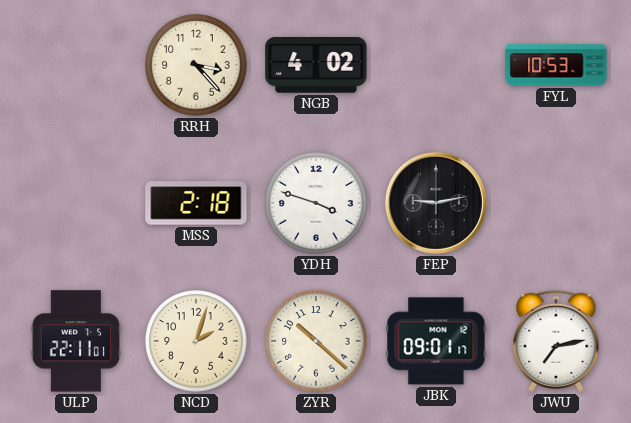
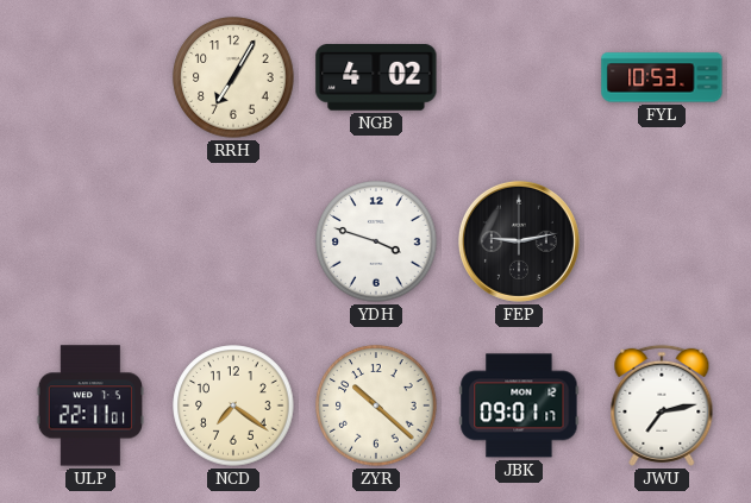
RRH: 3:23 -> 7:05 (233, 77)
MSS: 2:18 -> none (196, 203)
NCD: 2:03 -> 7:21 (233, 405)
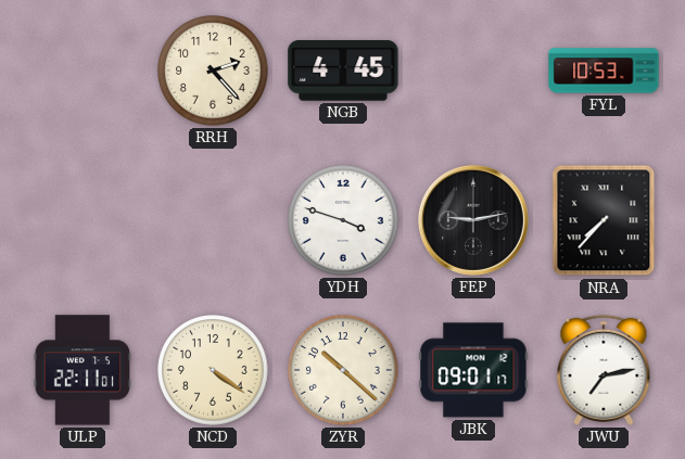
RRH: 7:05 -> 2:23 (213, 71)
NGB: 4:02 -> 4:45 (343, 72)
NRA: none -> 7:37 (604, 220)
NCD: 7:21 -> 4:21 (213, 370)
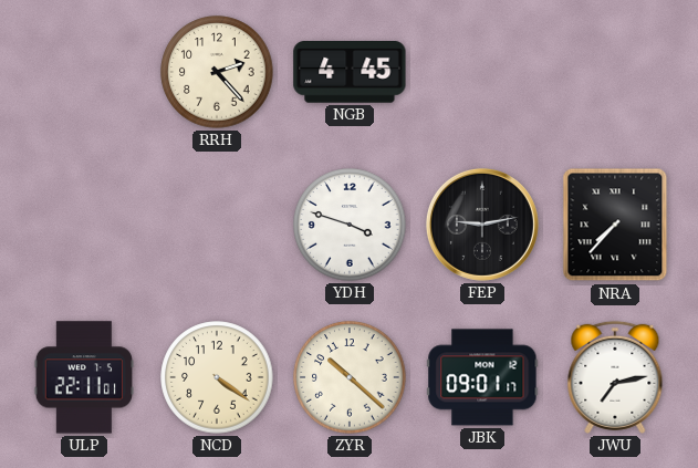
FYL: 10:53 -> none (604, 71)
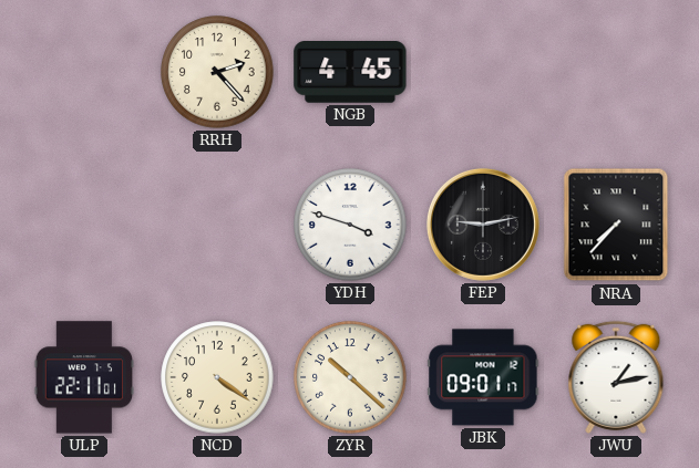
JWU: 7:13 -> 1:13 (616, 377)
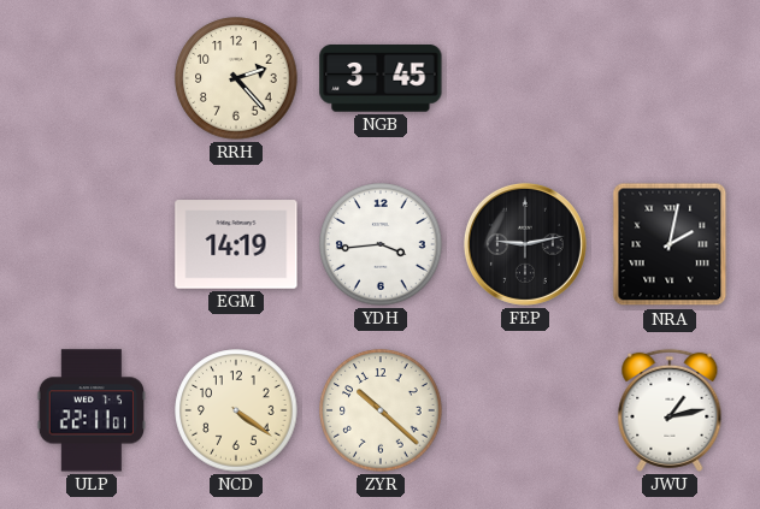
NGB: 4:45 -> 3:45 (381, 79)
EGM: none -> 14:19 (236, 244)
YDH: 3:48 -> 3:44 (381, 244)
NRA: 7:37 -> 2:02 (670, 244)
JBK: 09:01 -> none (483, 377)
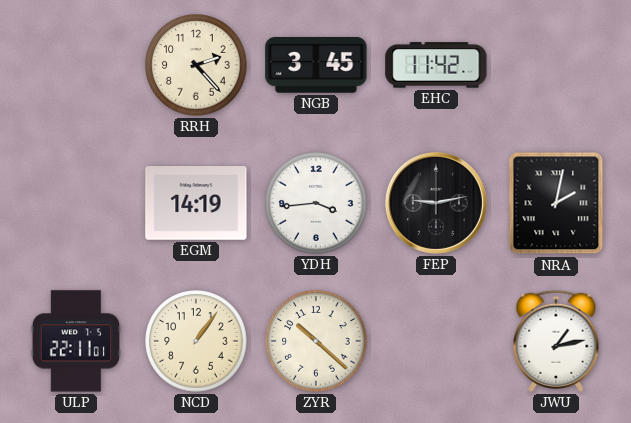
EHC: none -> 11:42 (436, 65)
NCD: 4:21 -> 1:06 (196, 341)
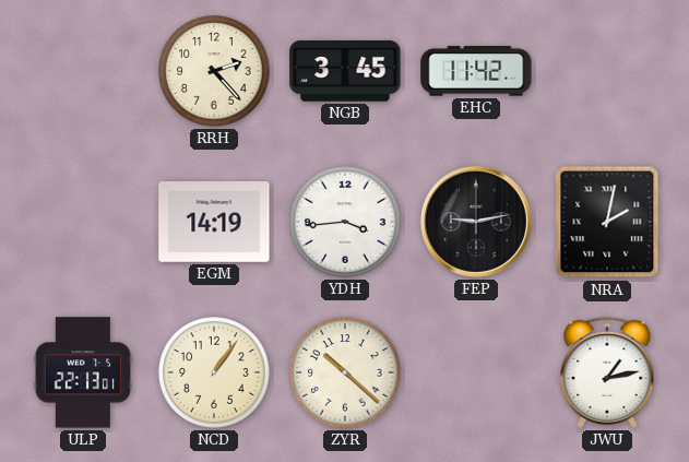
ULP: 22:11 -> 22:13 (82, 372)
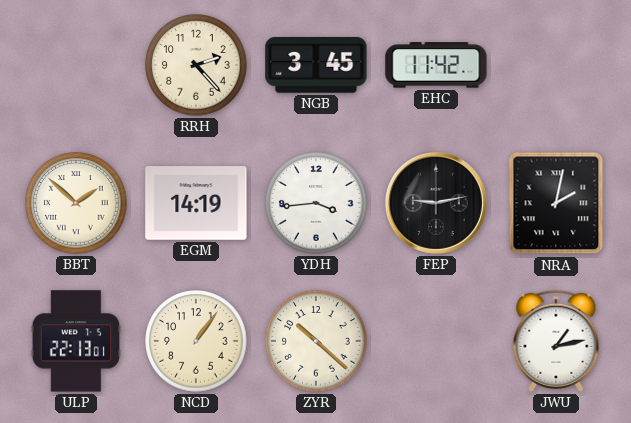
BBT: none -> 1:52 (76, 203)
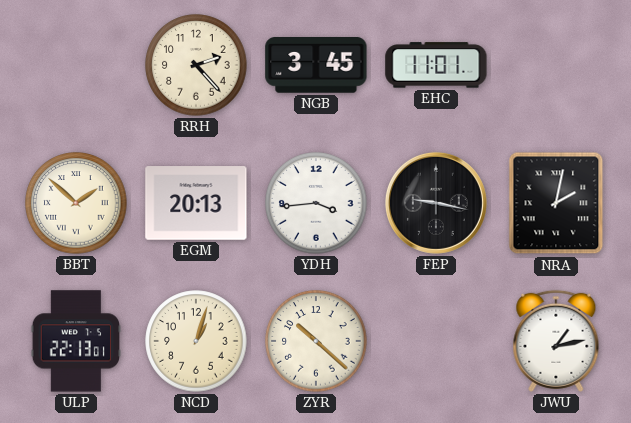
EHC: 11:42 -> 11:01 (436, 65)
EGM: 14:19 -> 20:13 (196, 203)
FEP: 9:13 -> 9:17 (436, 203)
NCD: 1:06 -> 1:03 (196, 341)
